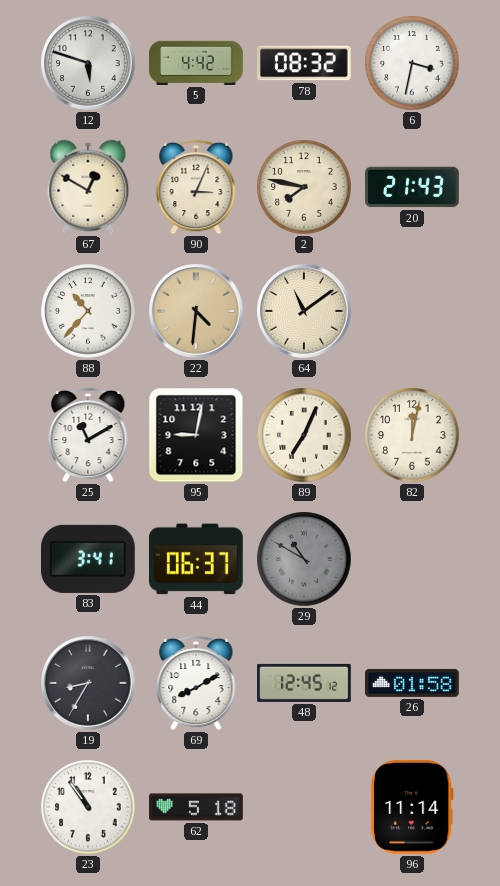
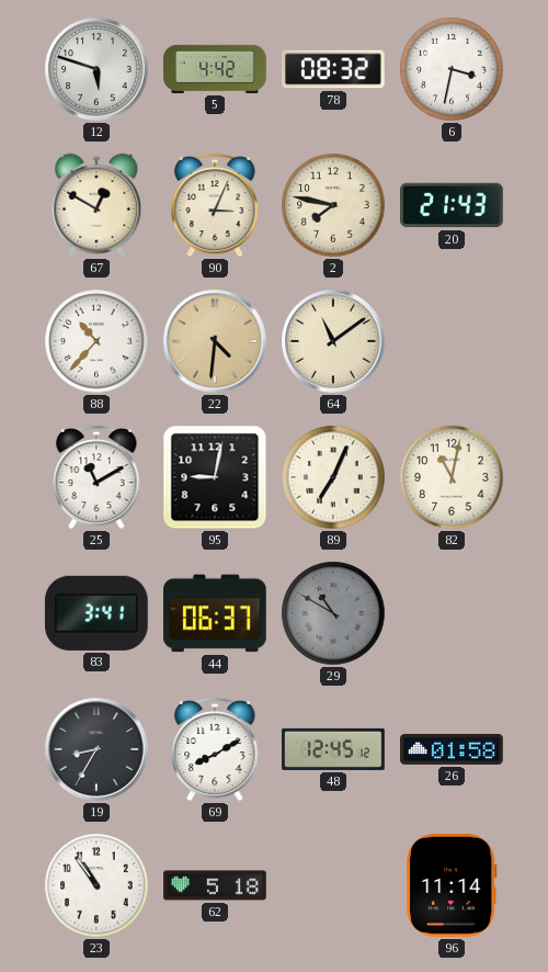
82: 12:02 -> 11:02 (452, 477)
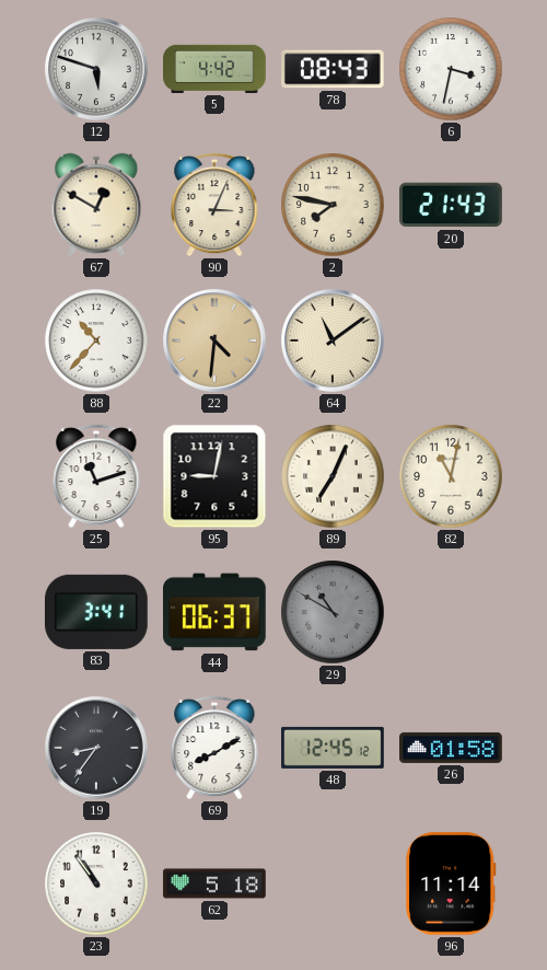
78: 08:32 -> 08:43 (334, 69)
25: 11:10 -> 11:12 (96, 476)
19: 8:35 -> 8:36 (96, 748)
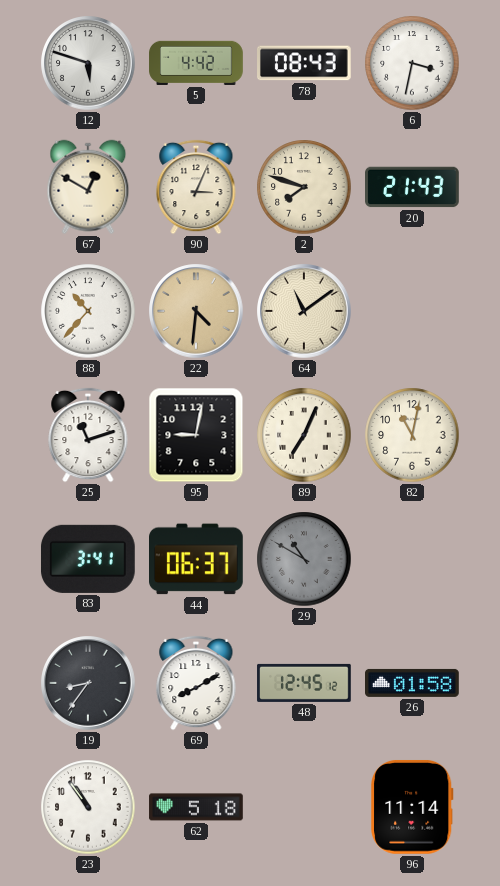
2: 7:47 -> 7:48 (304, 187)
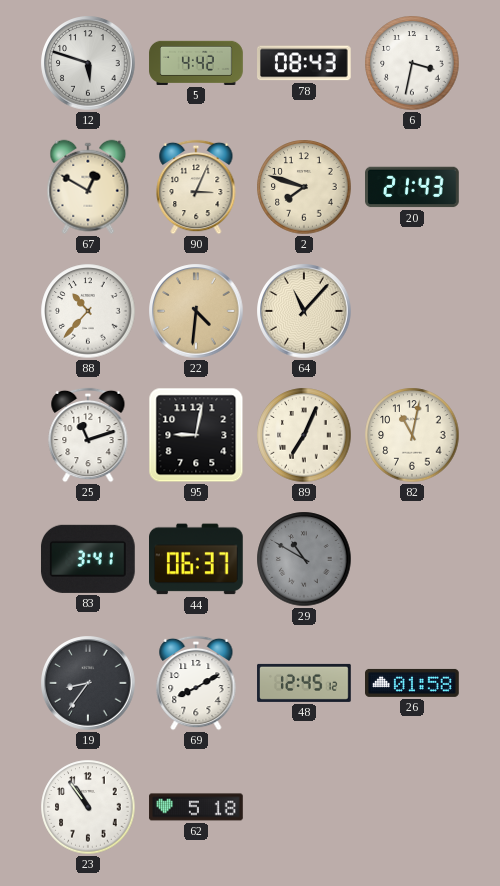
64: 11:09 -> 11:07 (304, 311)
96: 11:14 -> none (412, 807)
